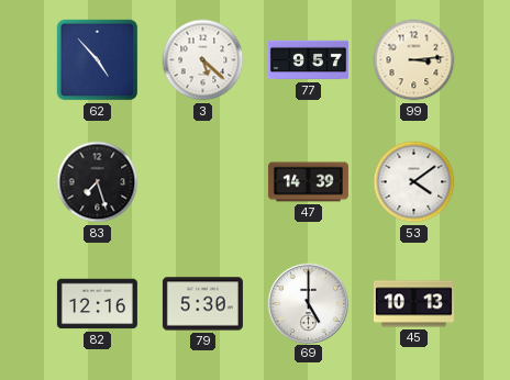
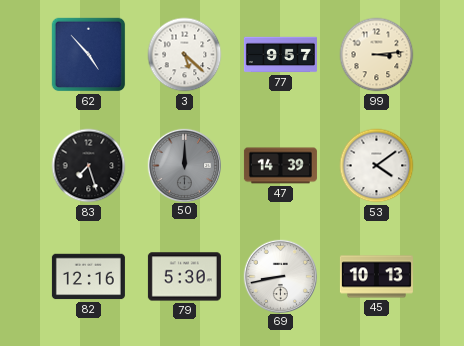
50: none -> 12:00 (184, 165)
69: 5:00 -> 8:43 (280, 276)
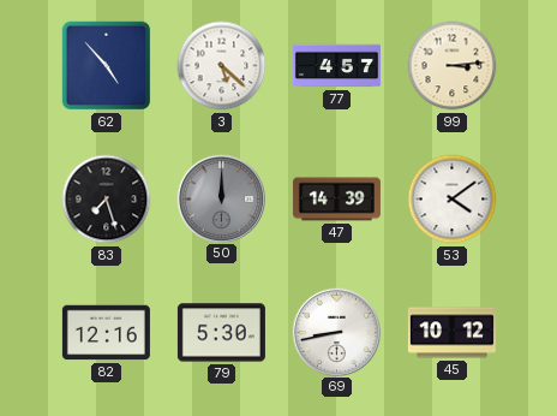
77: 9:57 -> 4:57 (336, 66)
45: 10:13 -> 10:12 (451, 333)
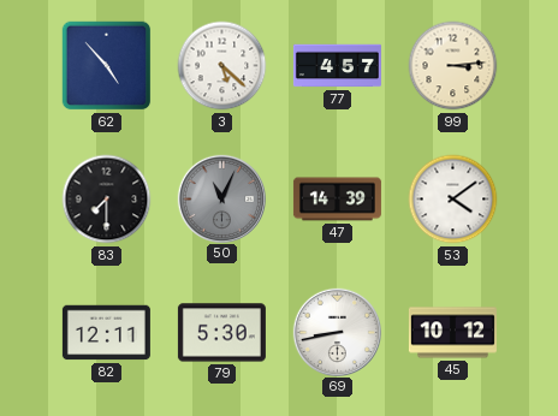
83: 7:27 -> 7:30 (107, 200)
50: 12:00 -> 11:04 (221, 198)
82: 12:16 -> 12:11 (106, 333)
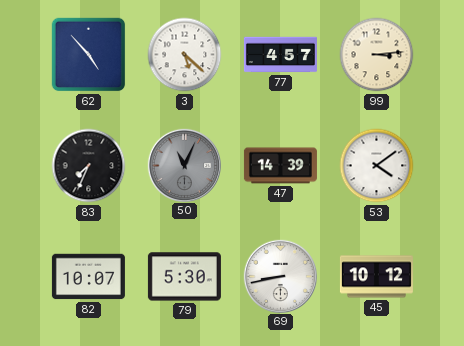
83: 7:30 -> 7:34 (89, 166)
82: 12:11 -> 10:07 (88, 277)
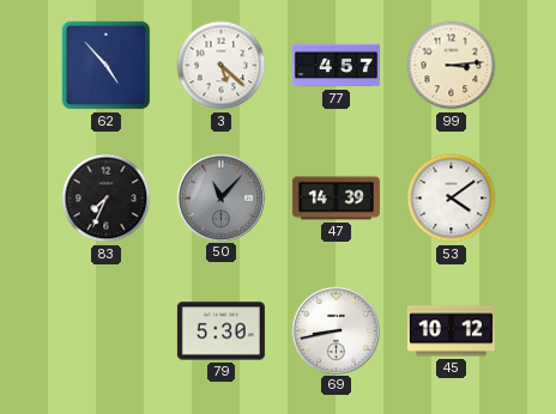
50: 11:04 -> 11:07 (220, 197)
82: 10:07 -> none (88, 277)
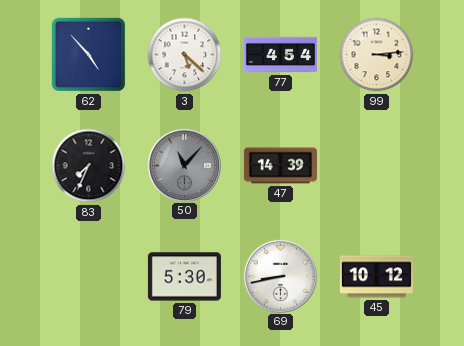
77: 4:57 -> 4:54 (280, 55)
53: 4:09 -> none (452, 199)
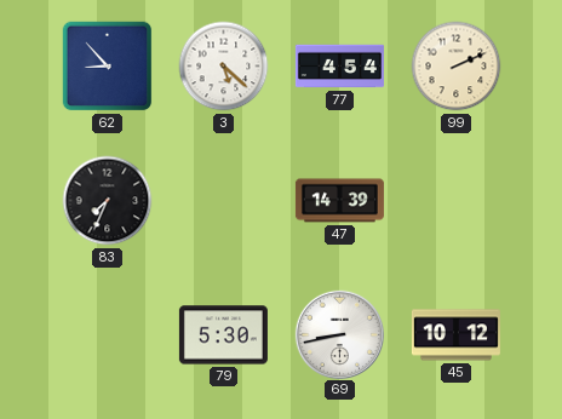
62: 4:53 -> 8:53 (108, 67)
99: 3:14 -> 2:11 (457, 67)
50: 11:07 -> none (184, 165)
